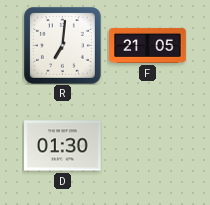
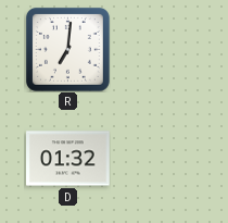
F: 21:05 -> none (148, 45)
D: 01:30 -> 01:32 (68, 159)
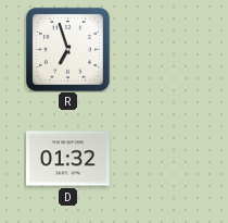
R: 7:01 -> 6:57 (67, 49)
